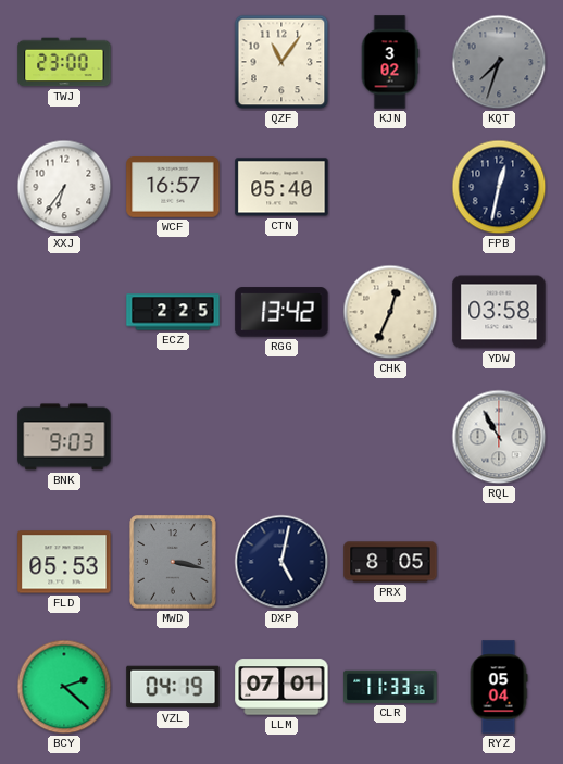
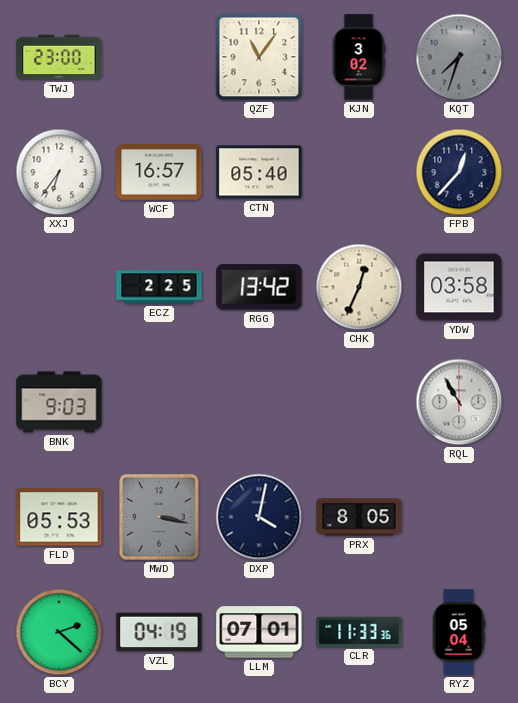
FPB: 12:32 -> 12:37 (459, 172)
DXP: 5:02 -> 4:02 (259, 517)
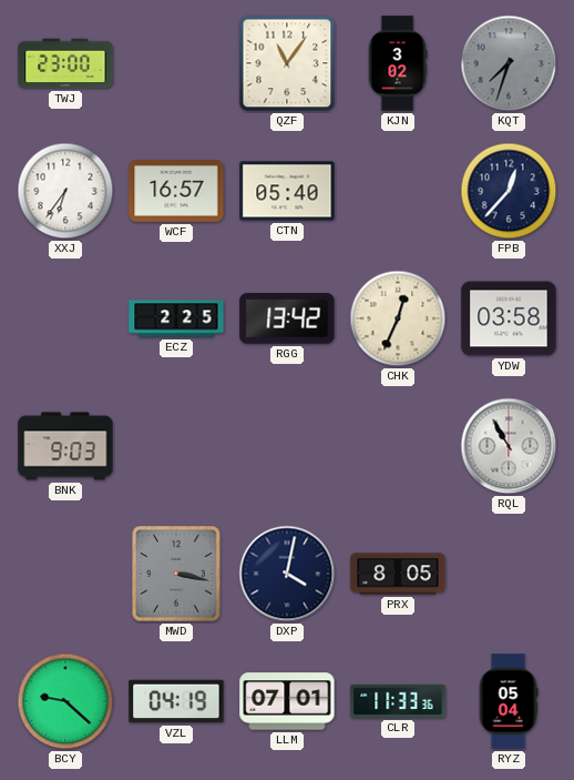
FLD: 05:53 -> none (59, 517)
BCY: 2:22 -> 9:22 (65, 701)
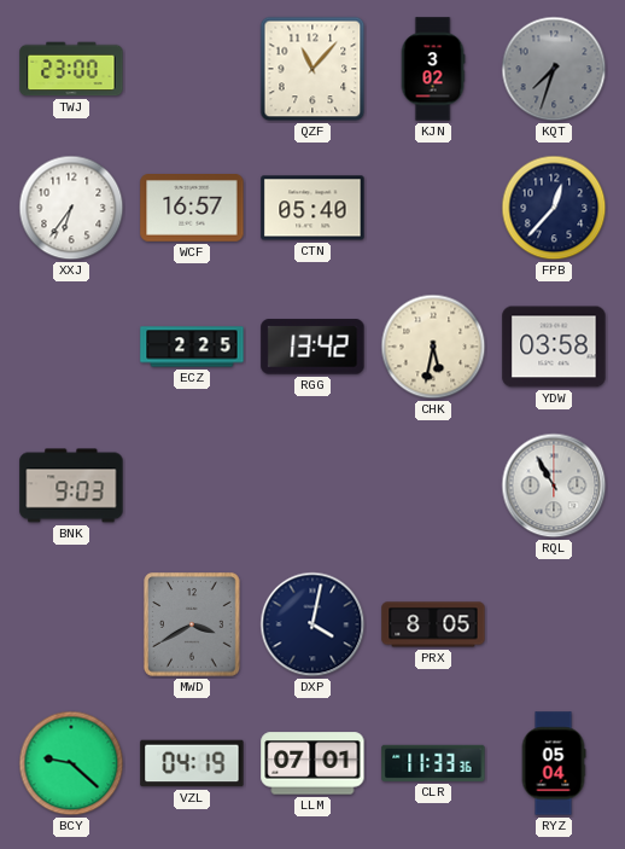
QZF: 11:06 -> 11:07 (312, 69)
CHK: 12:34 -> 5:32 (433, 347)
MWD: 3:17 -> 3:40 (192, 624)
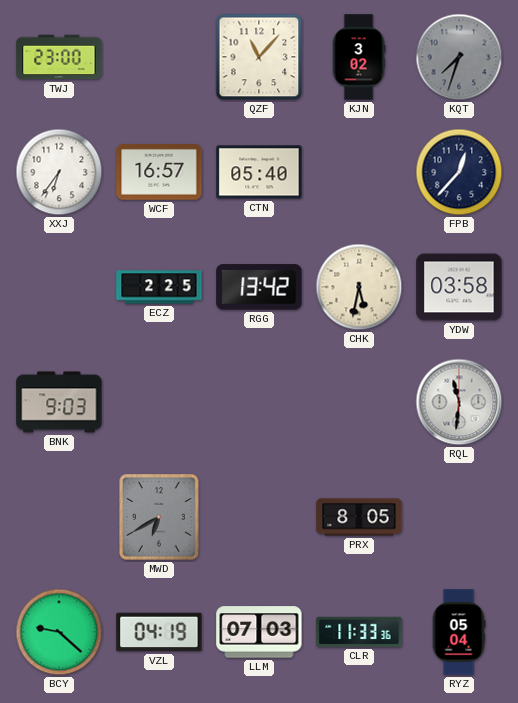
RQL: 10:55 -> 11:31 (459, 402)
MWD: 3:40 -> 6:40 (159, 517)
DXP: 4:02 -> none (312, 624)
LLM: 07:01 -> 07:03 (259, 632)
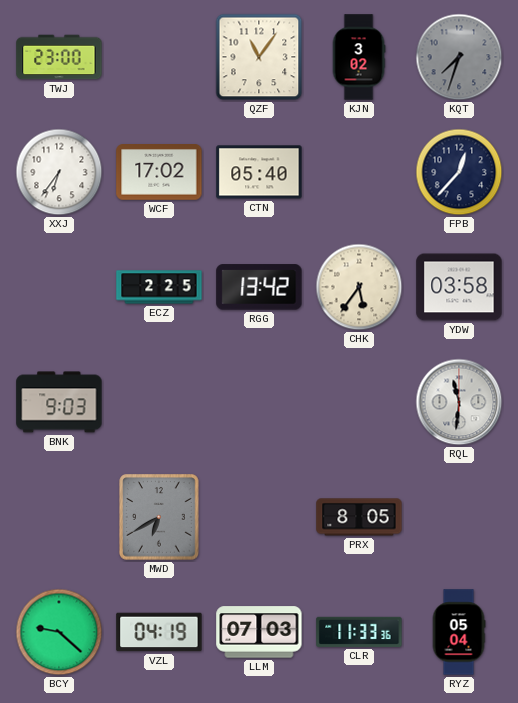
QZF: 11:07 -> 11:06 (259, 57)
WCF: 16:57 -> 17:02 (159, 172)
CHK: 5:32 -> 5:36 (359, 287)
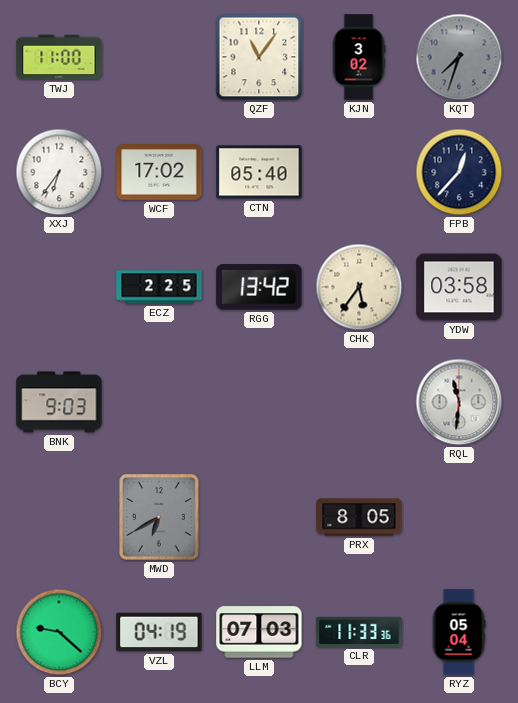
TWJ: 23:00 -> 11:00 (59, 57)
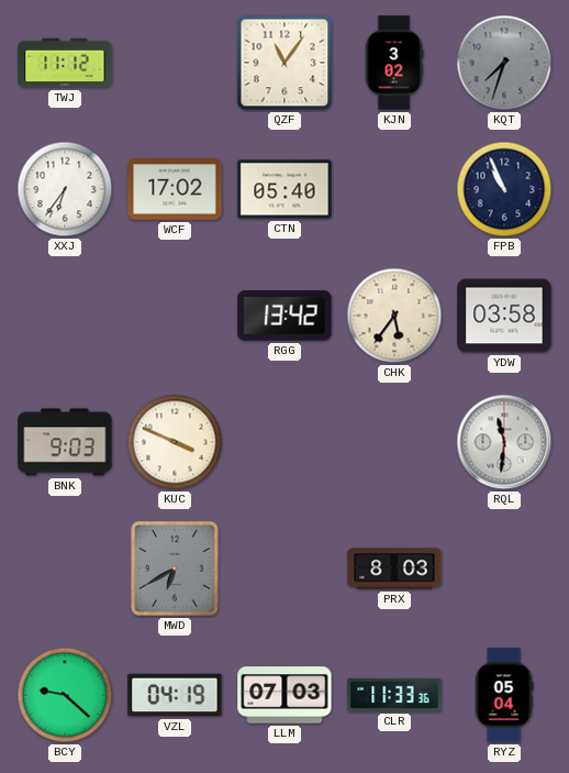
TWJ: 11:00 -> 11:12 (65, 63)
FPB: 12:37 -> 10:56 (504, 189)
ECZ: 2:25 -> none (159, 287)
KUC: none -> 3:49 (175, 442)
PRX: 8:05 -> 8:03 (394, 568)
